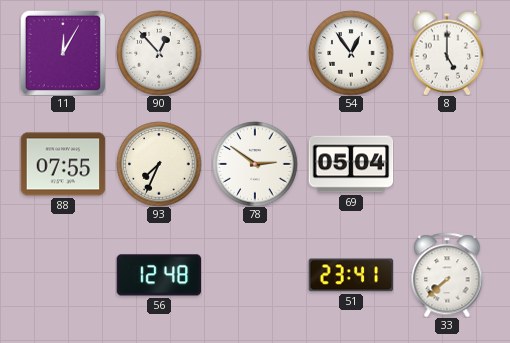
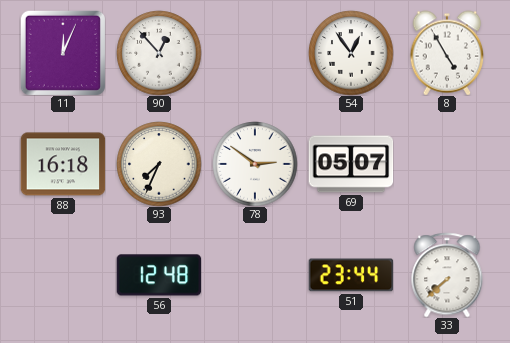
11: 12:05 -> 12:04 (63, 53)
8: 5:00 -> 4:55 (447, 53)
88: 07:55 -> 16:18 (63, 164)
69: 05:04 -> 05:07 (351, 164)
51: 23:41 -> 23:44 (351, 275)
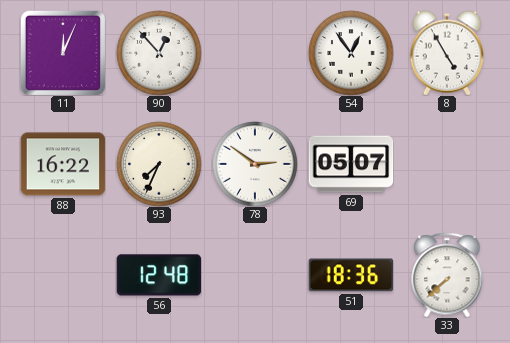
88: 16:18 -> 16:22 (63, 164)
51: 23:44 -> 18:36 (351, 275)
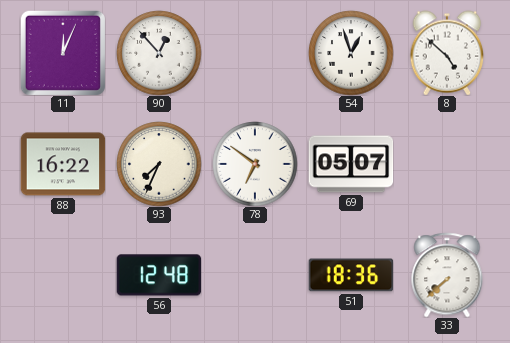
54: 12:54 -> 12:57 (351, 53)
8: 4:55 -> 4:52 (447, 53)
78: 2:51 -> 6:51 (255, 164)
